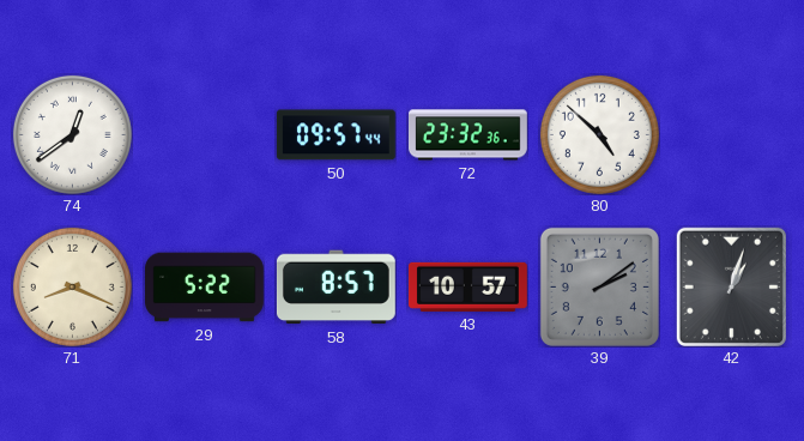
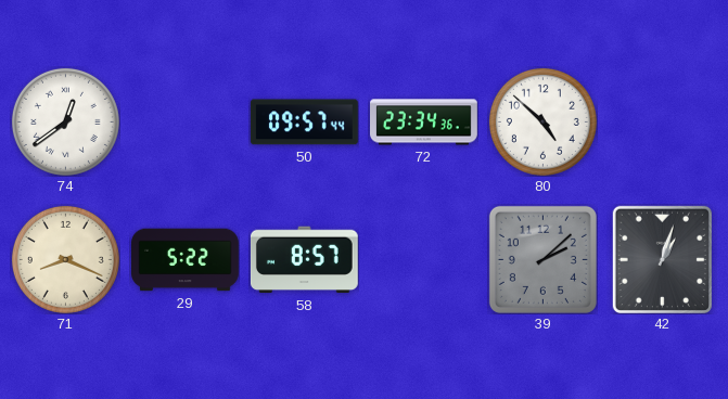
72: 23:32 -> 23:34 (424, 123)
43: 10:57 -> none (469, 286)
39: 2:09 -> 2:08 (542, 259)
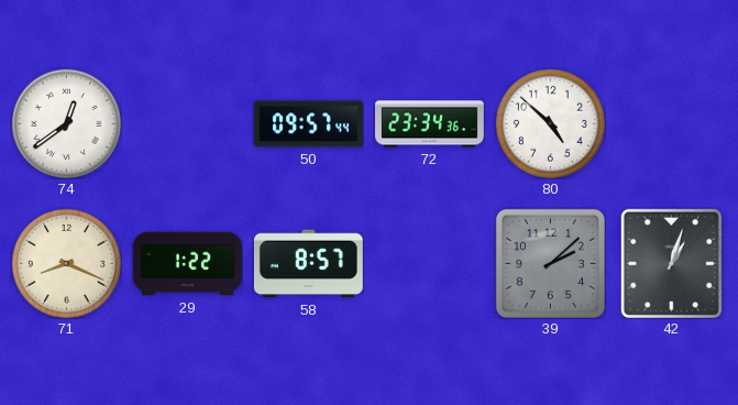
29: 5:22 -> 1:22 (188, 264)
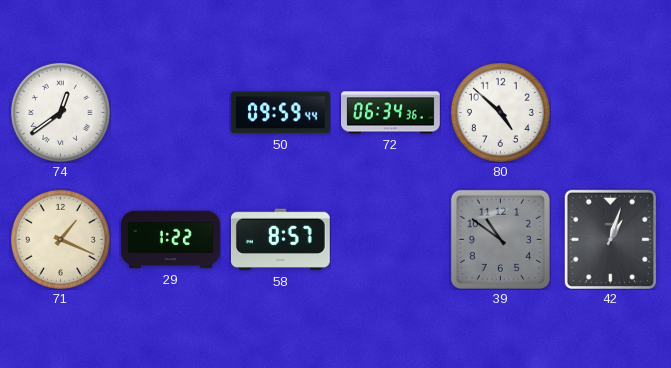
50: 09:57 -> 09:59 (280, 113)
72: 23:34 -> 06:34 (391, 113)
71: 8:19 -> 1:19 (60, 239)
39: 2:08 -> 10:51 (500, 239)
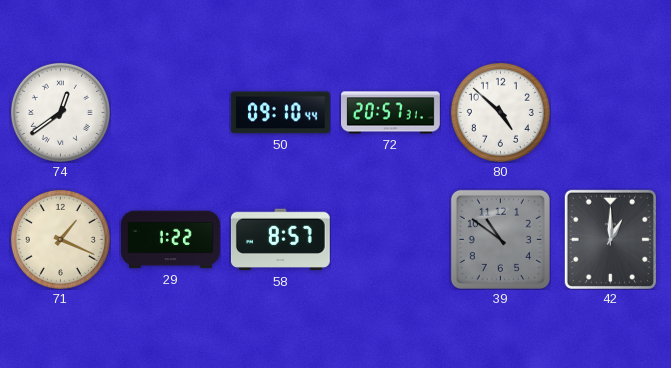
50: 09:59 -> 09:10 (280, 113)
72: 06:34 -> 20:57 (391, 113)
42: 1:03 -> 1:00 (610, 239)
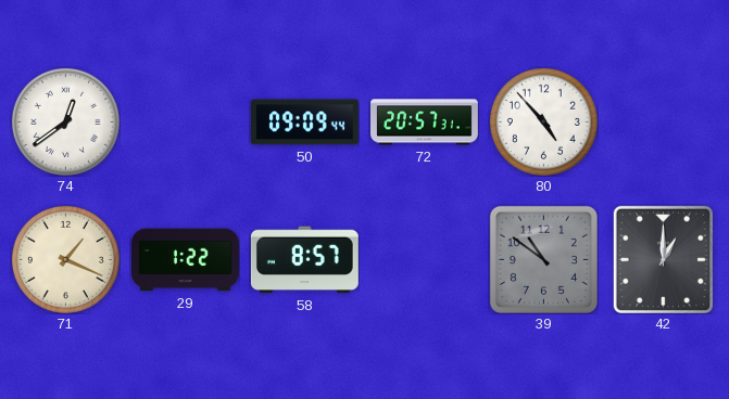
50: 09:10 -> 09:09 (304, 123)
80: 4:52 -> 4:53 (543, 121)
